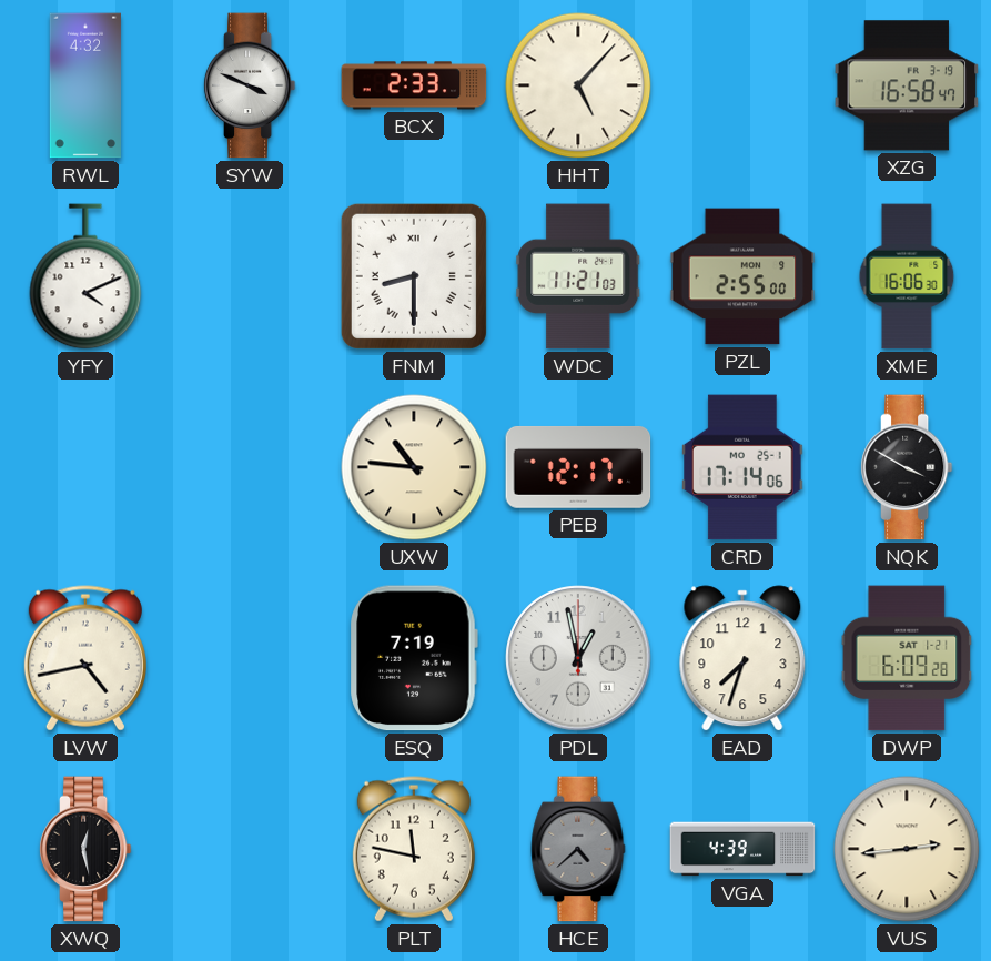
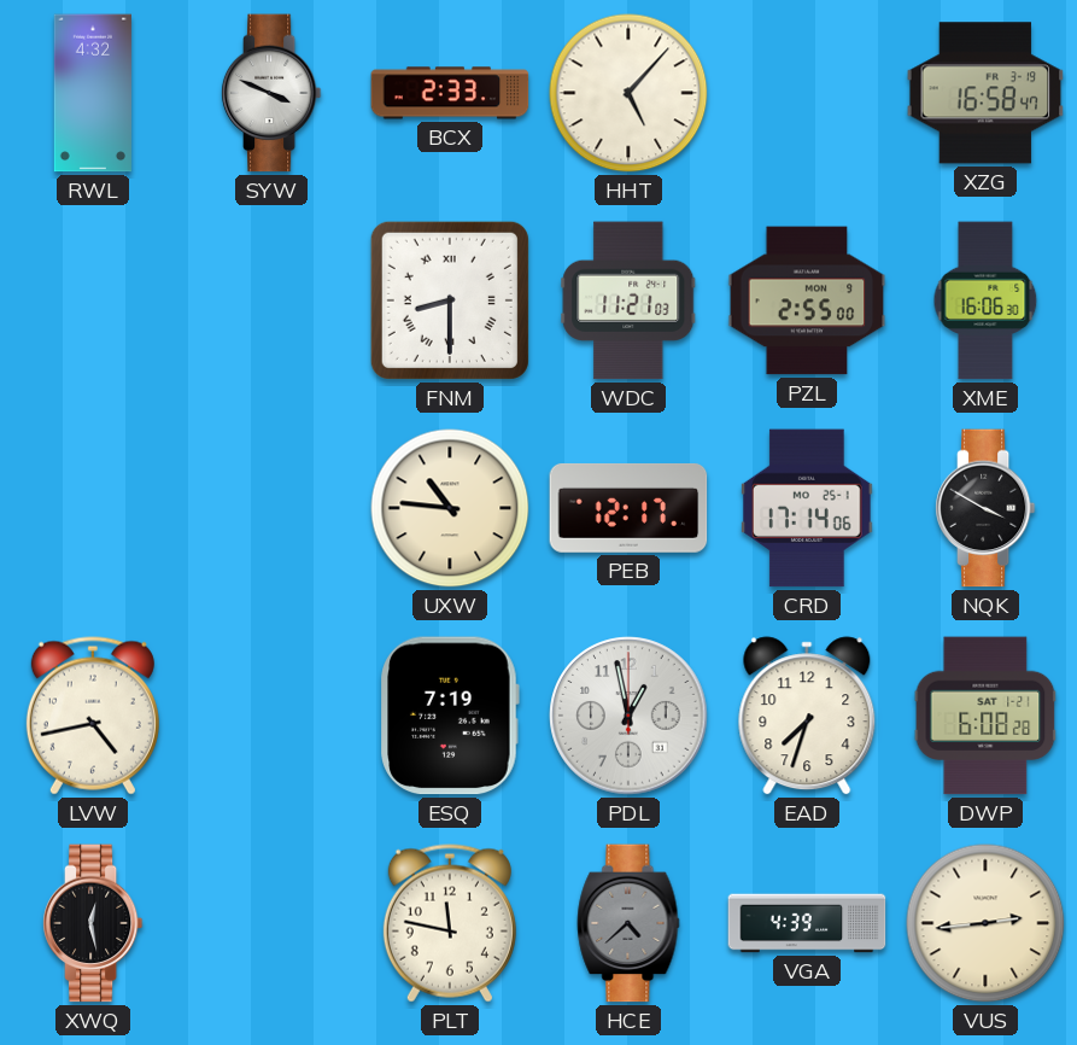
YFY: 4:11 -> none (85, 276)
DWP: 6:09 -> 6:08 (985, 716)
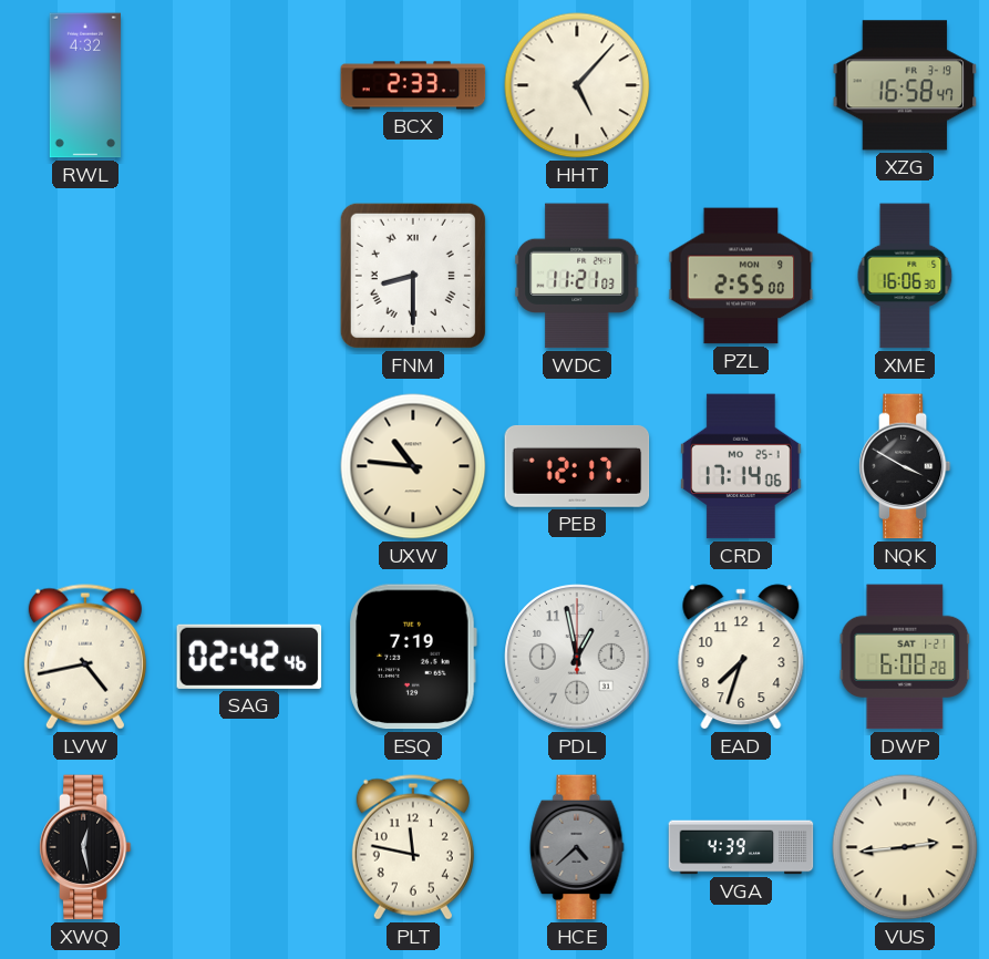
SYW: 3:49 -> none (271, 93)
SAG: none -> 02:42 (249, 657)
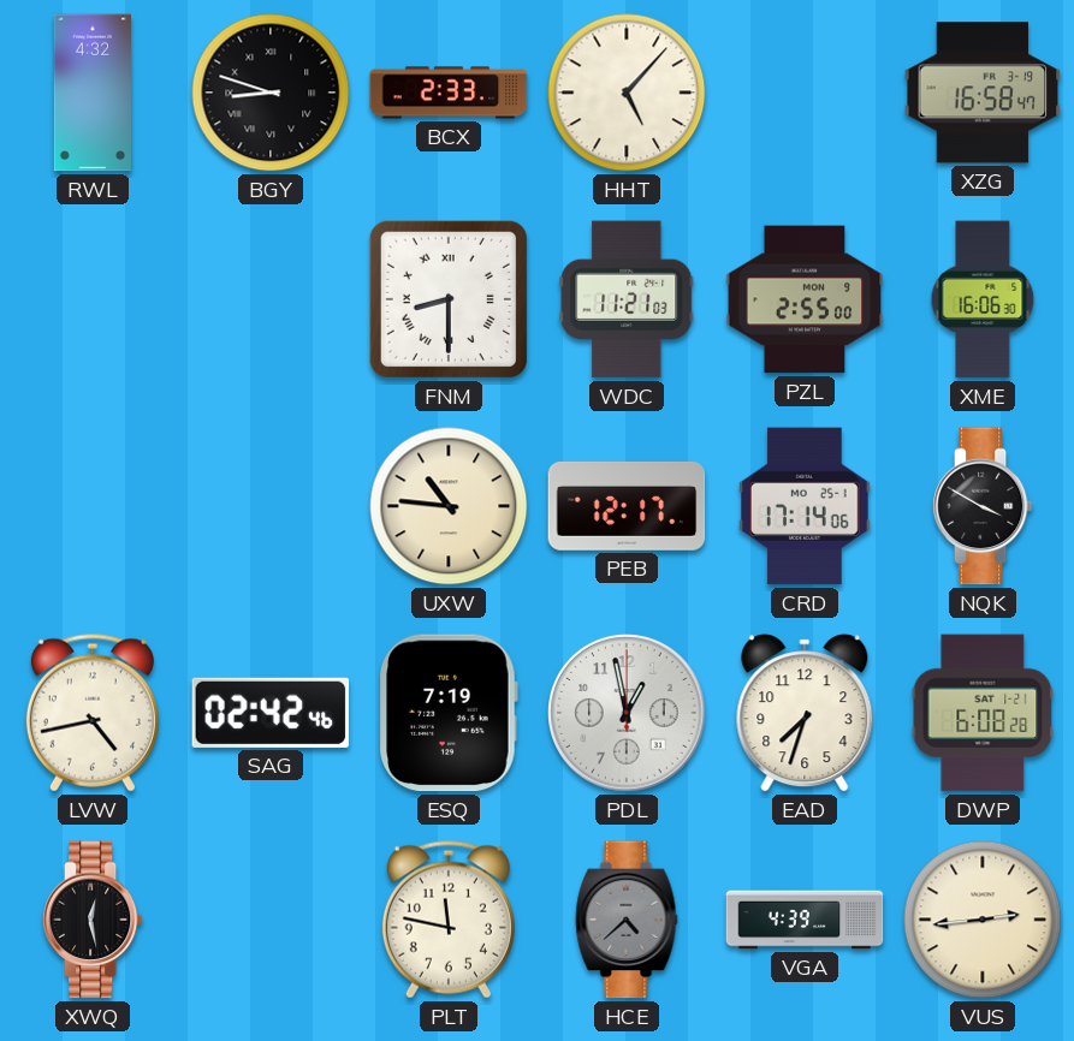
BGY: none -> 8:48 (271, 93)
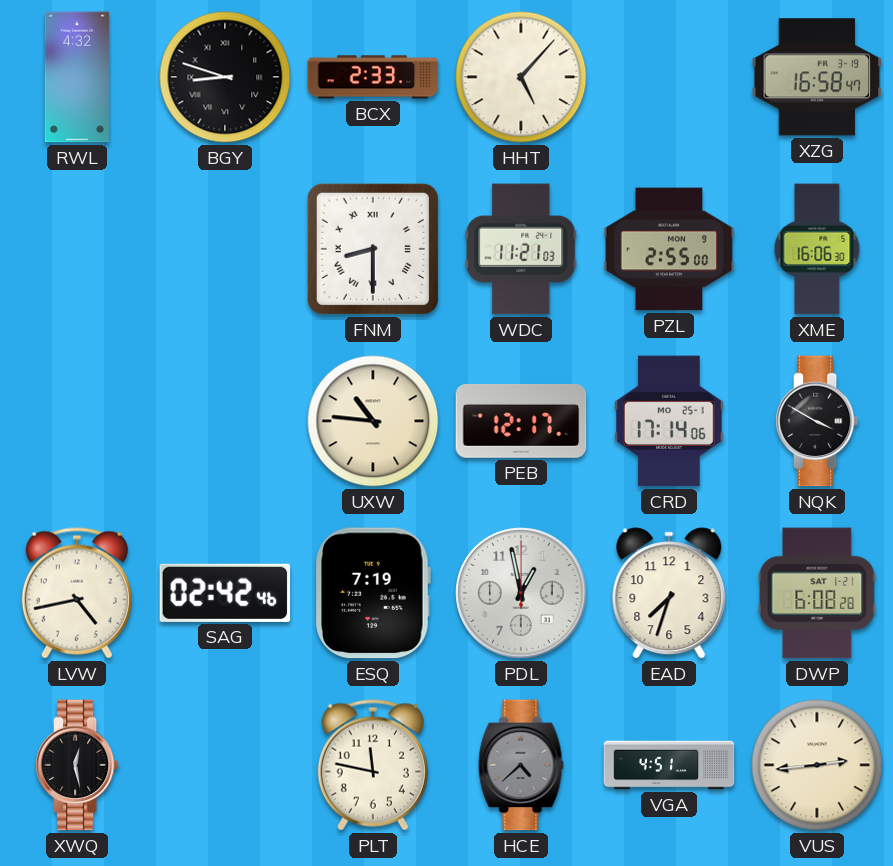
VGA: 4:39 -> 4:51 (669, 765)
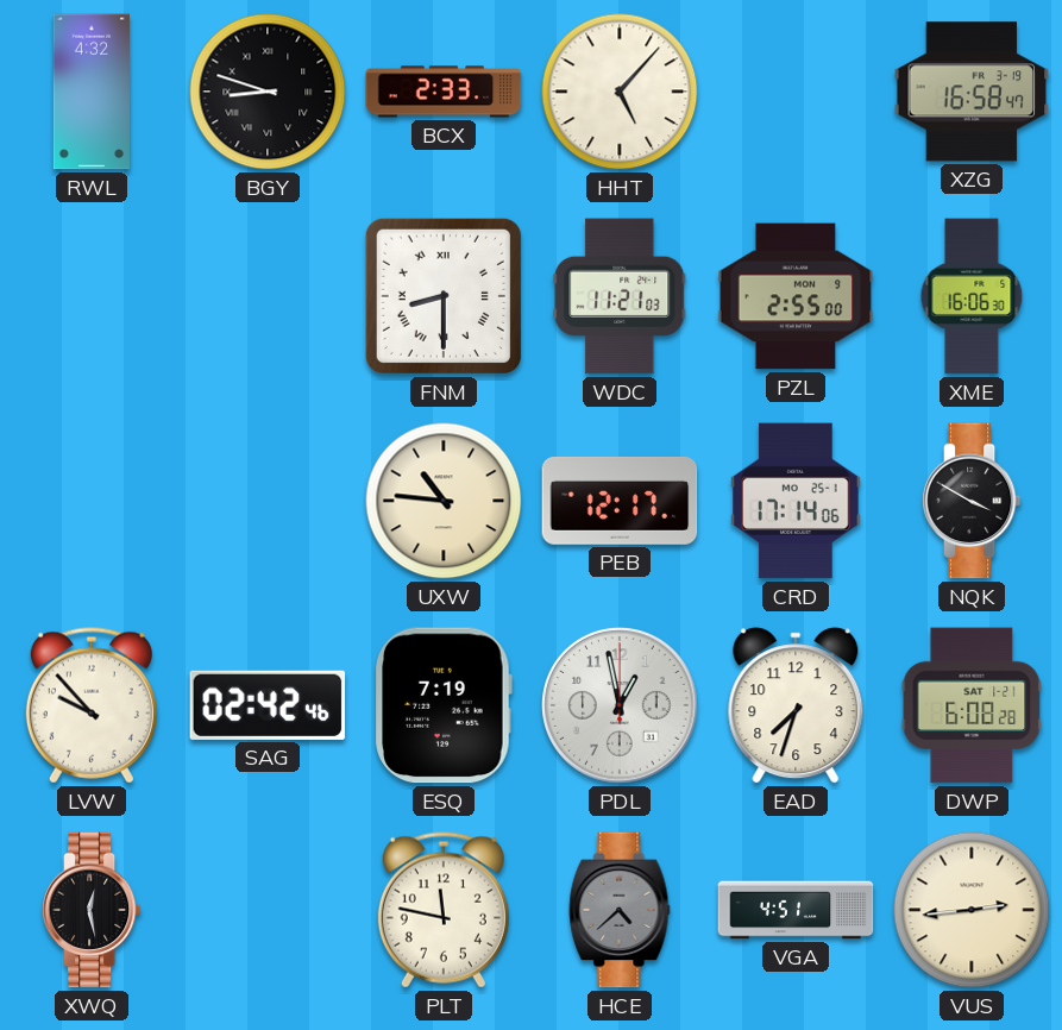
LVW: 4:43 -> 9:53 (92, 705)
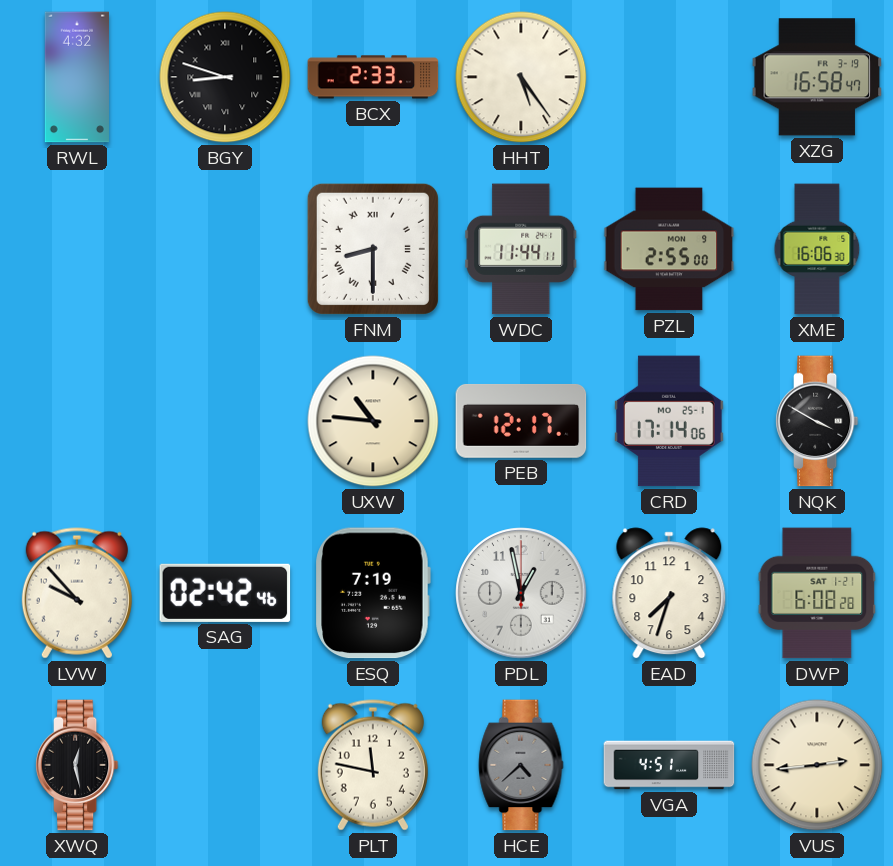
HHT: 5:07 -> 5:24 (521, 77)
WDC: 11:21 -> 11:44 (521, 249)
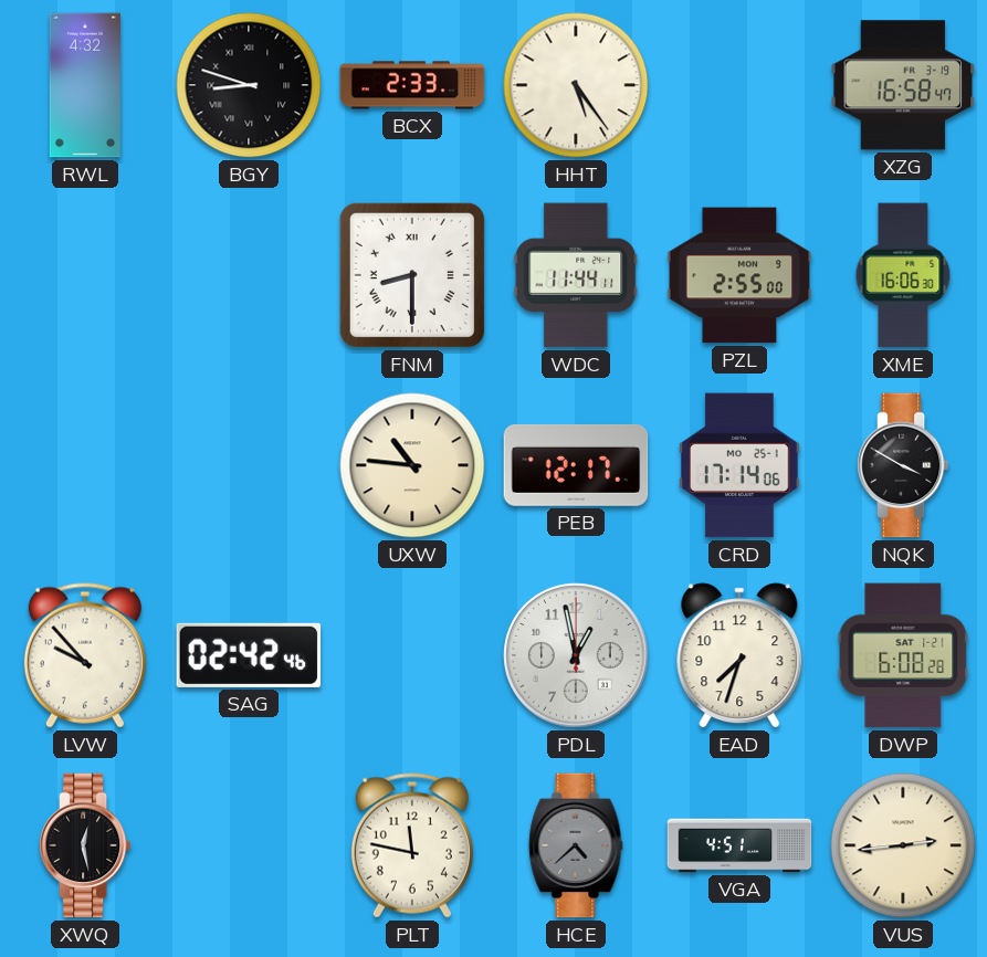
ESQ: 7:19 -> none (373, 593)
